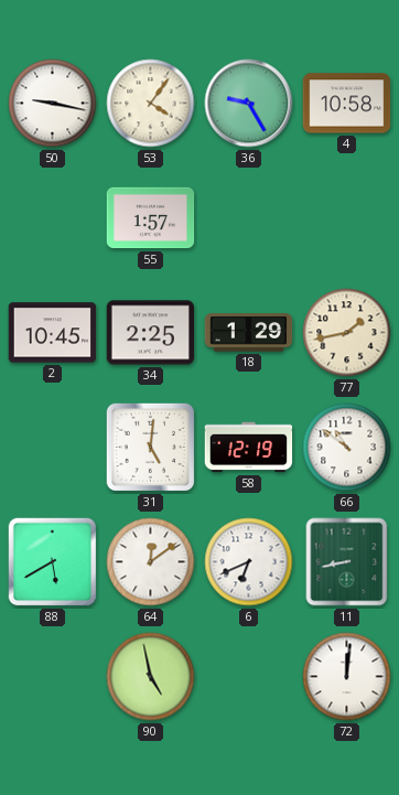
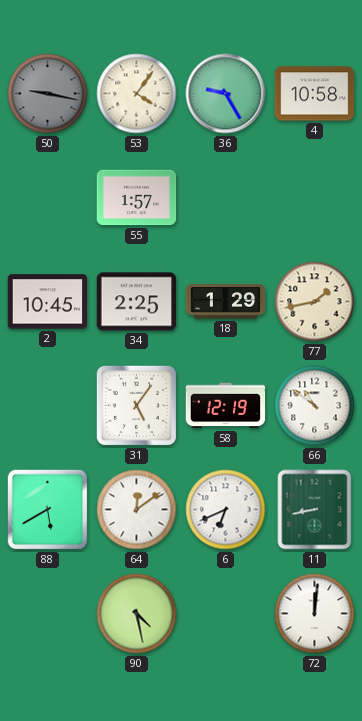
50 dial: white -> grey (48, 94)
31: 5:01 -> 5:06 (136, 405)
90: 4:58 -> 4:28 (137, 614)
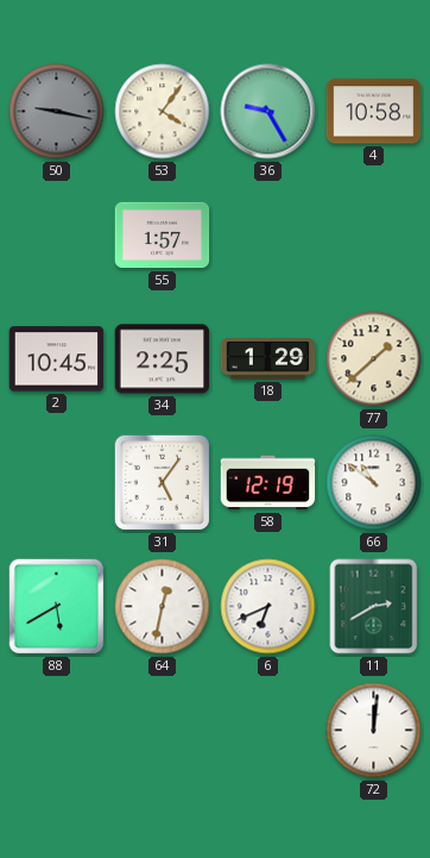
77: 1:43 -> 1:38 (374, 359)
64: 12:09 -> 12:32 (163, 607)
11: 8:43 -> 2:40 (374, 607)
90: 4:28 -> none (137, 614)
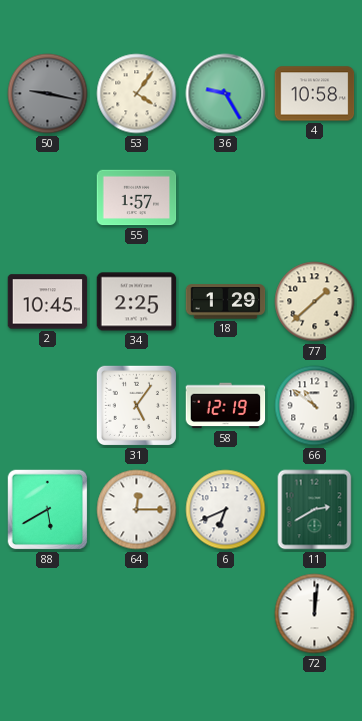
64: 12:32 -> 12:15 (137, 510)
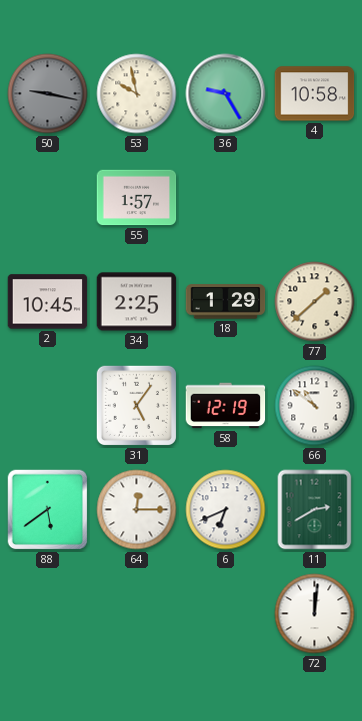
53: 4:06 -> 9:58 (137, 94)
88: 5:40 -> 5:39 (48, 510)
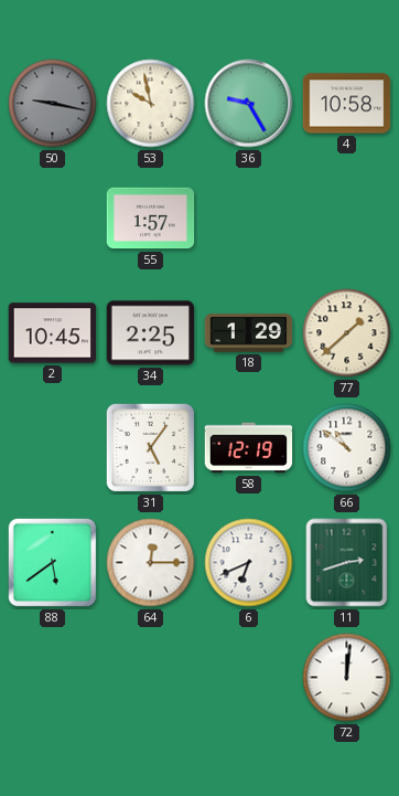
11: 2:40 -> 2:42 (347, 563)
